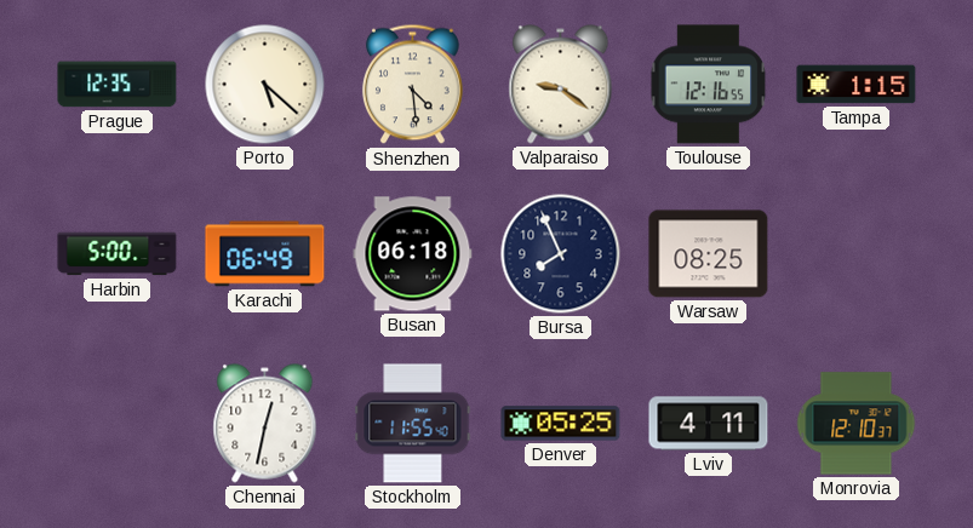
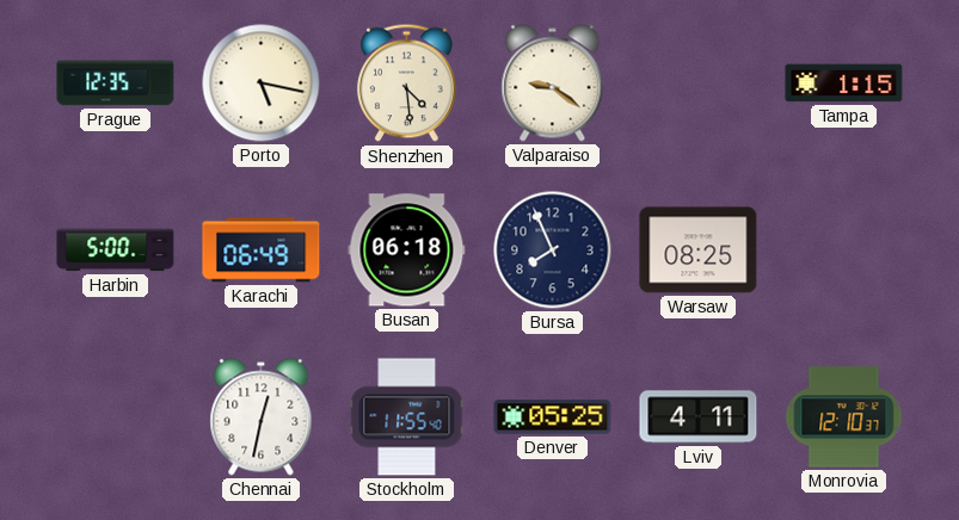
Porto: 5:22 -> 5:17 (262, 83)
Toulouse: 12:16 -> none (709, 85)
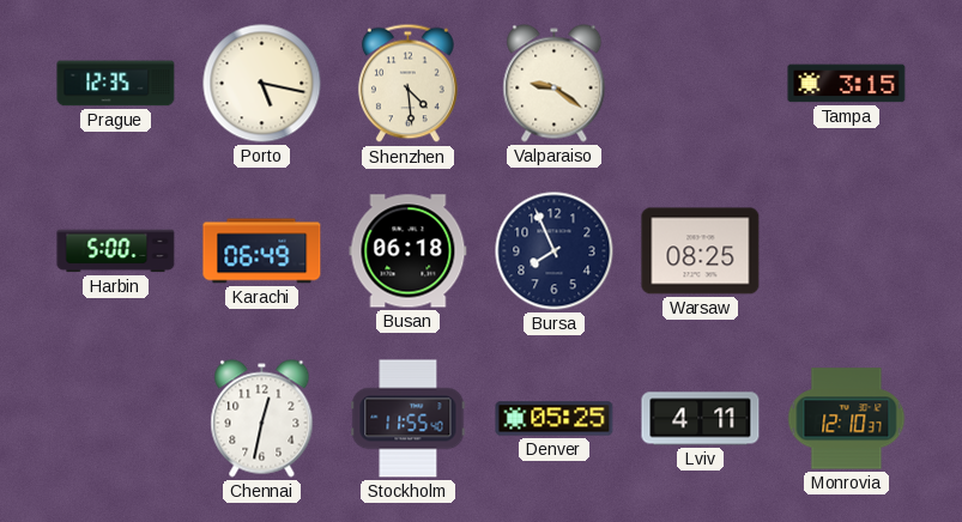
Tampa: 1:15 -> 3:15 (847, 84)
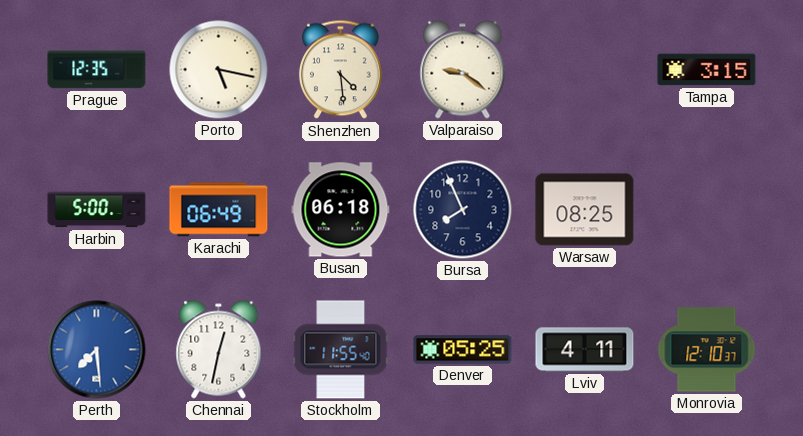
Perth: none -> 7:29 (97, 350)
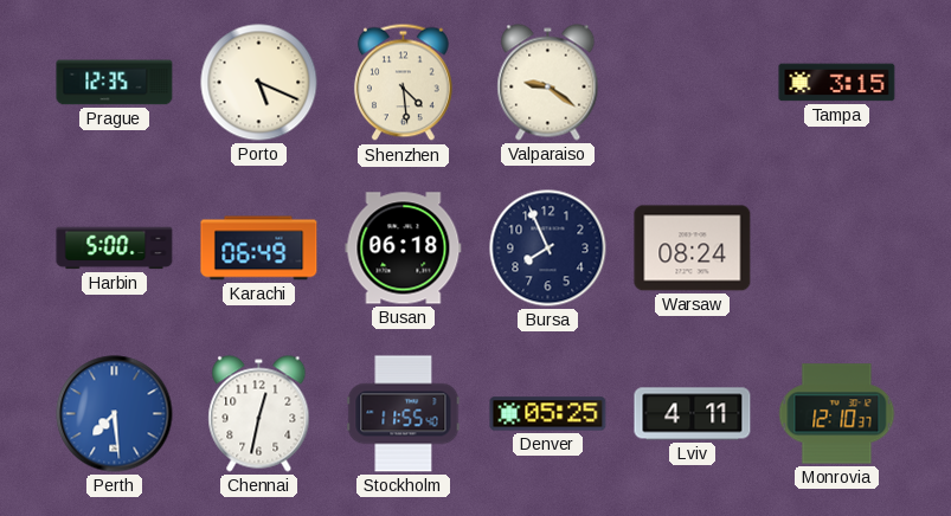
Porto: 5:17 -> 5:19 (259, 83)
Warsaw: 08:25 -> 08:24 (693, 249)
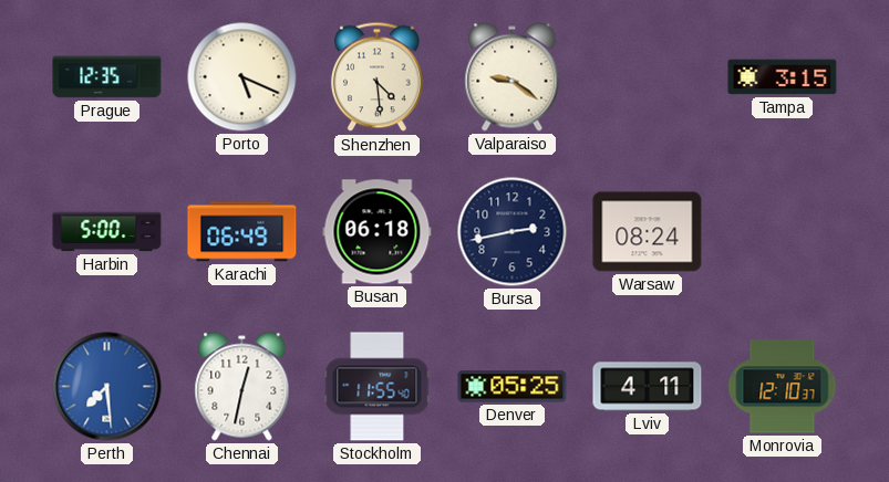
Bursa: 7:56 -> 2:43 (513, 232)
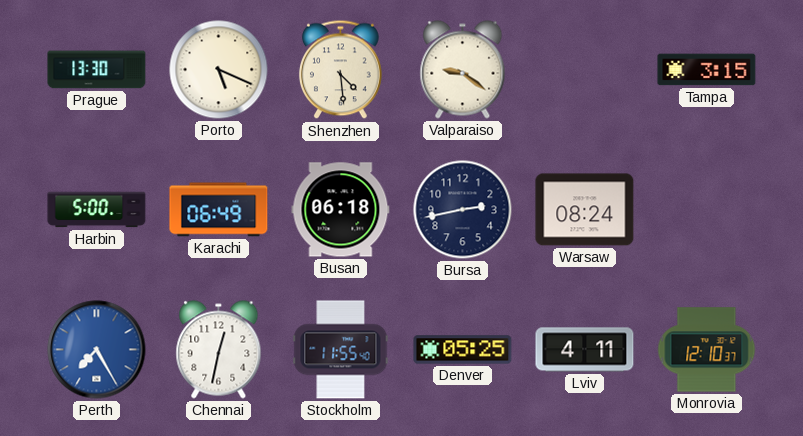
Prague: 12:35 -> 13:30 (97, 70)
Perth: 7:29 -> 7:25 (97, 350)
